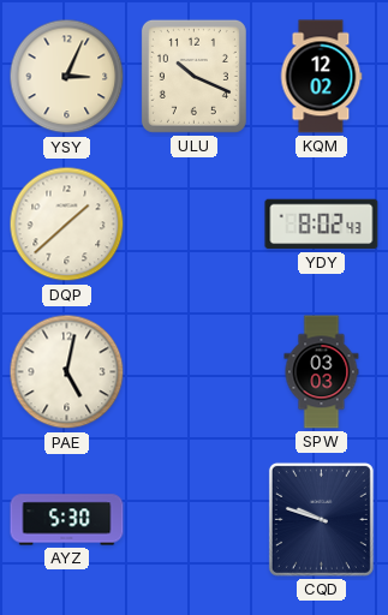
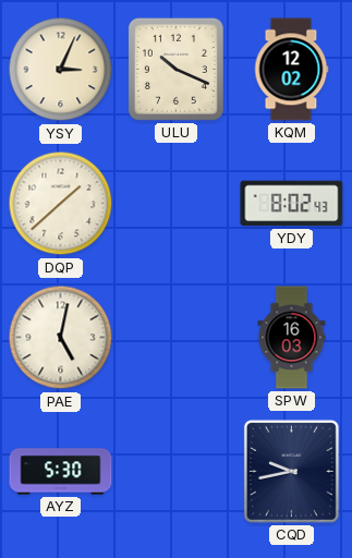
SPW: 03:03 -> 16:03 (292, 338)
CQD: 9:48 -> 9:43 (291, 471)
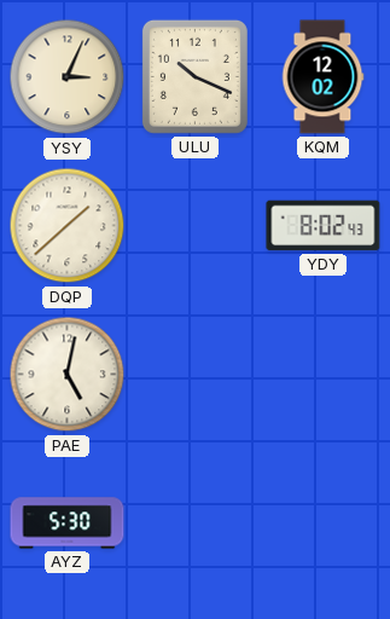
SPW: 16:03 -> none (292, 338)
CQD: 9:43 -> none (291, 471)
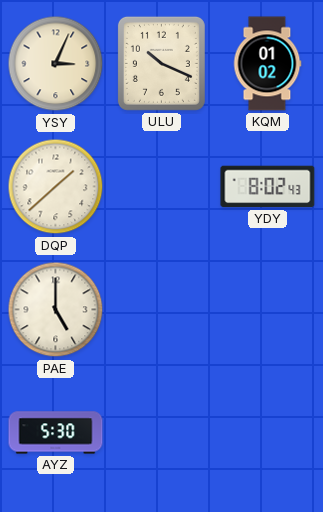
KQM: 12:02 -> 01:02 (267, 64)
PAE: 5:02 -> 5:00 (56, 310)
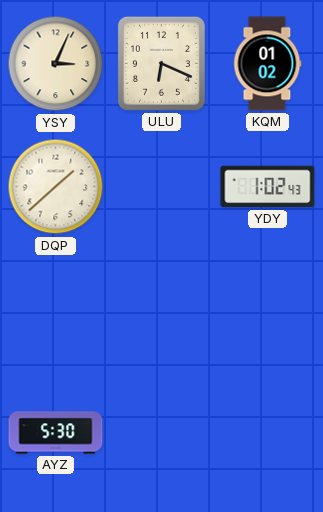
ULU: 10:19 -> 6:19 (161, 63)
YDY: 8:02 -> 1:02 (268, 187)
PAE: 5:00 -> none (56, 310)
